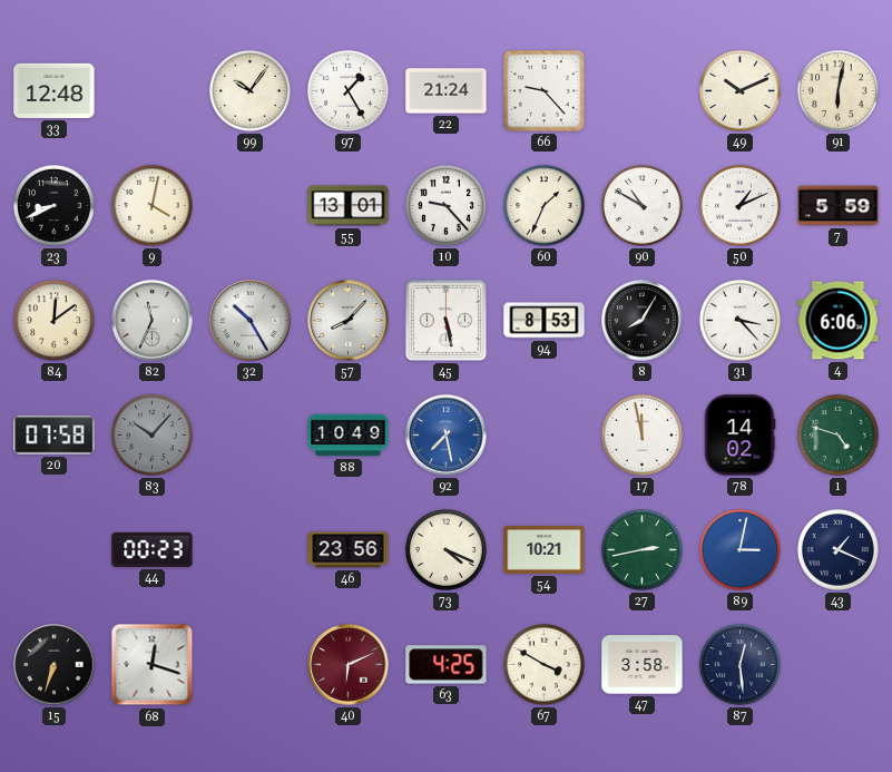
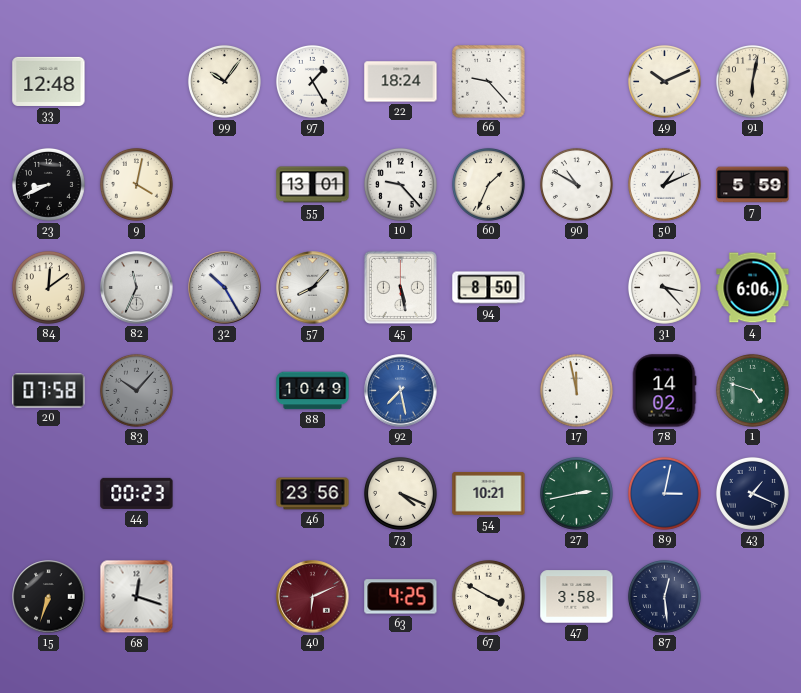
22: 21:24 -> 18:24 (401, 82)
94: 8:53 -> 8:50 (489, 288)
8: 8:05 -> none (643, 321)
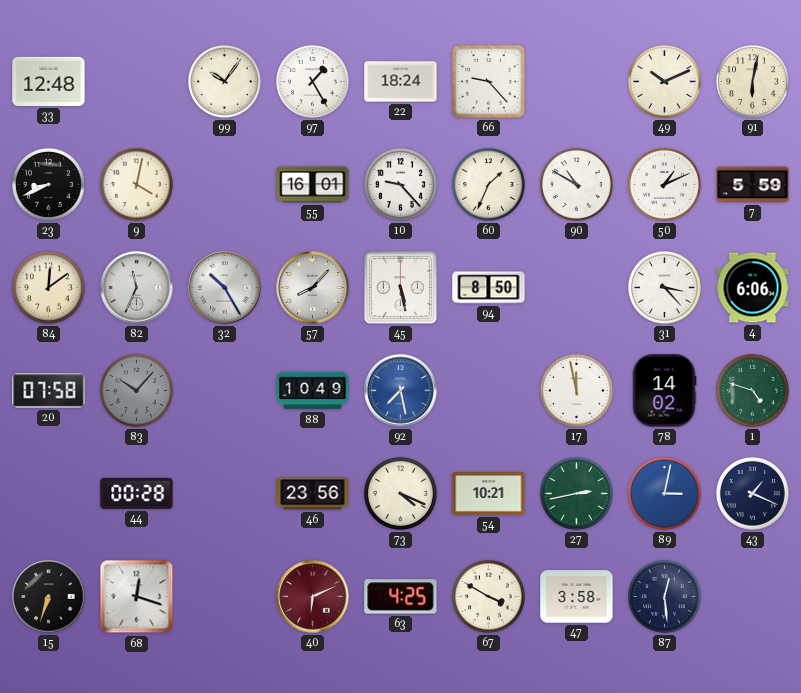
55: 13:01 -> 16:01 (313, 185)
44: 00:23 -> 00:28 (137, 493)
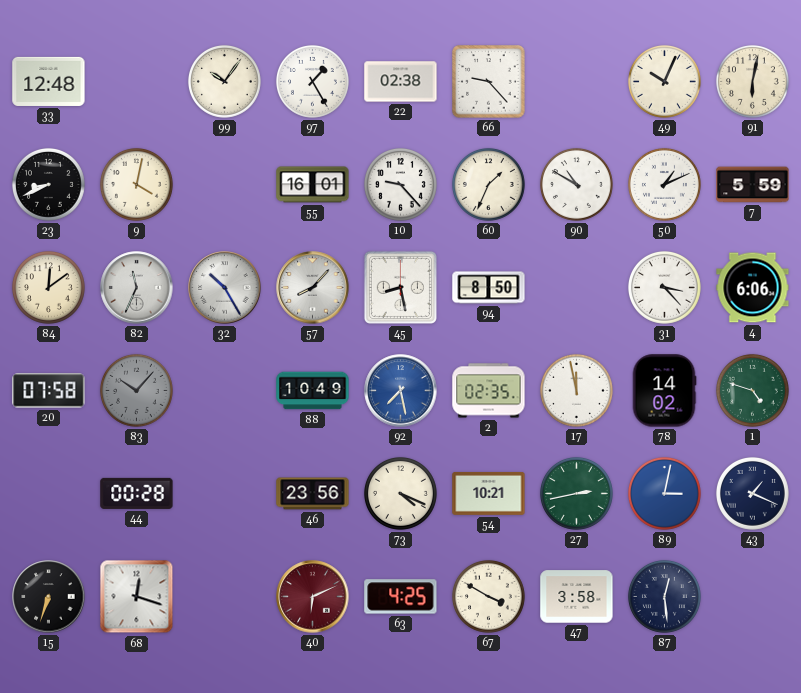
22: 18:24 -> 02:38 (401, 82)
49: 10:11 -> 10:04 (664, 81)
45: 5:28 -> 8:28 (400, 287)
2: none -> 02:35 (489, 391)
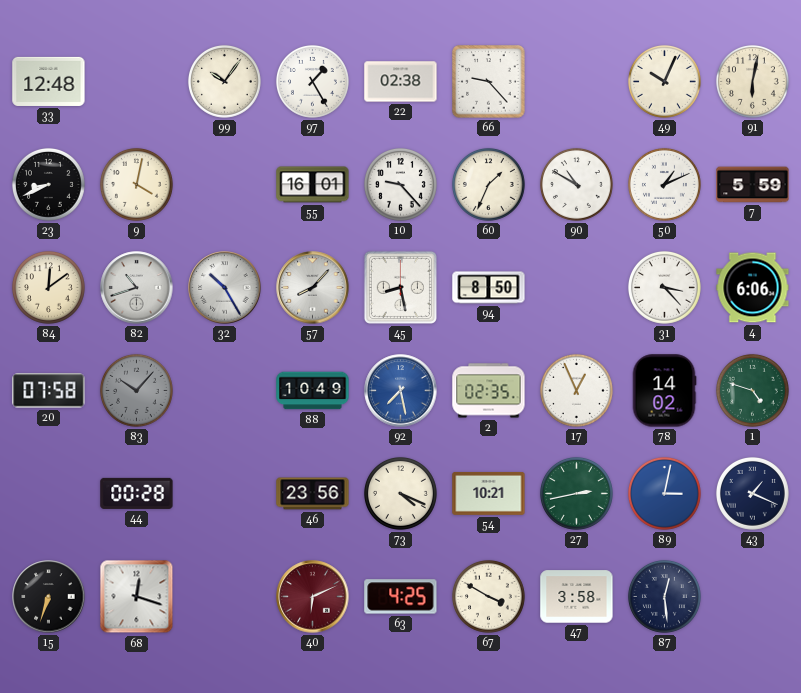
82: 11:34 -> 10:42 (137, 288)
17: 11:58 -> 12:56 (576, 390)
